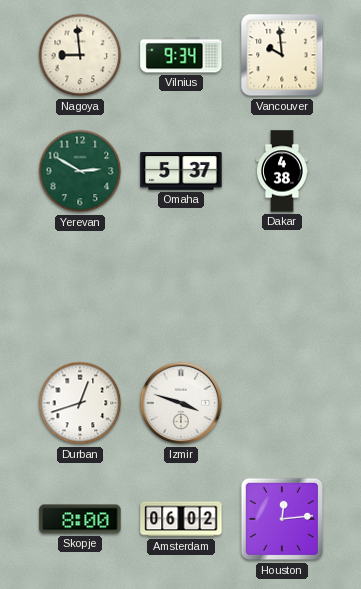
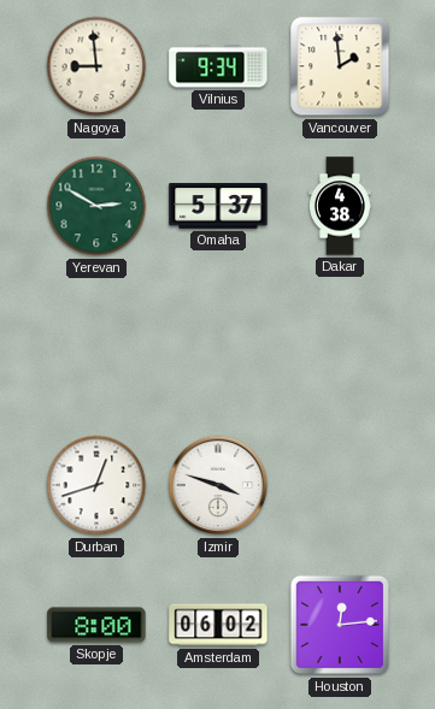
Vancouver: 9:59 -> 1:59 (340, 66)
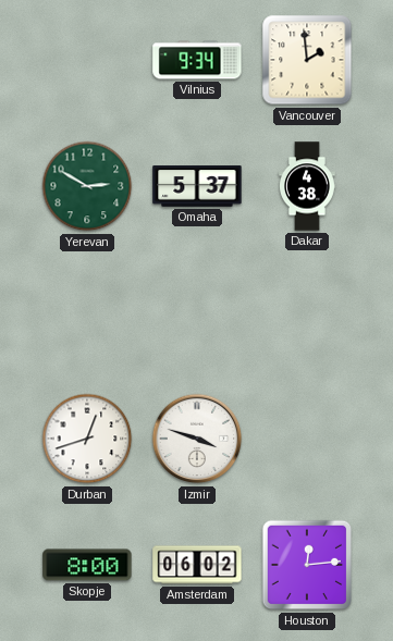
Nagoya: 8:59 -> none (96, 66)
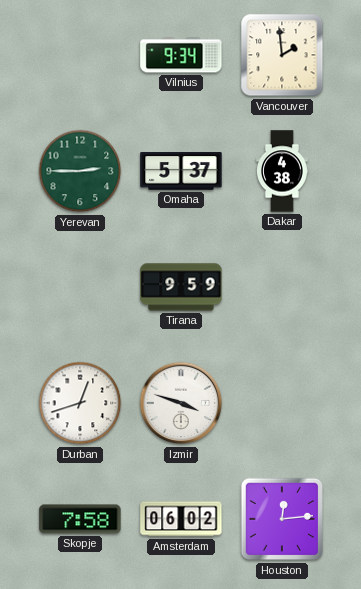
Yerevan: 2:50 -> 2:45 (80, 171)
Tirana: none -> 9:59 (181, 287)
Skopje: 8:00 -> 7:58 (80, 519)
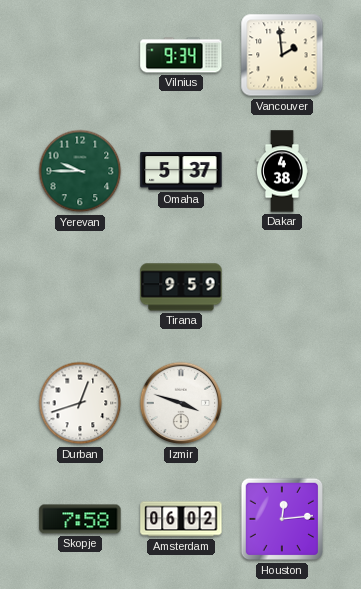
Yerevan: 2:45 -> 9:45 (80, 171)
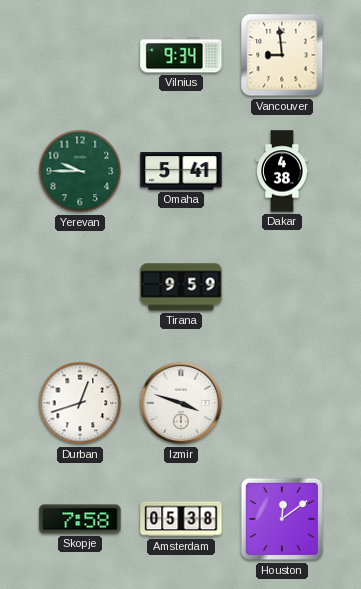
Vancouver: 1:59 -> 8:59 (282, 55)
Omaha: 5:37 -> 5:41 (181, 171)
Amsterdam: 06:02 -> 05:38 (181, 519)
Houston: 12:14 -> 12:09 (282, 519)
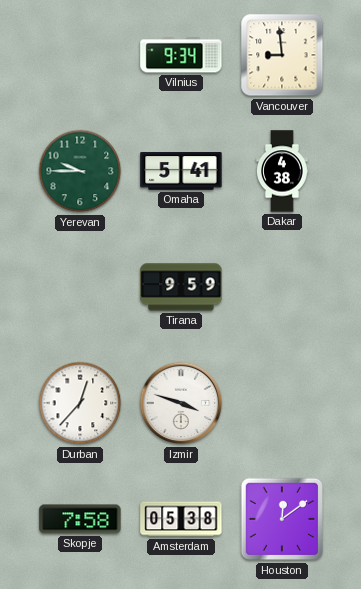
Durban: 12:42 -> 12:37 (80, 403)
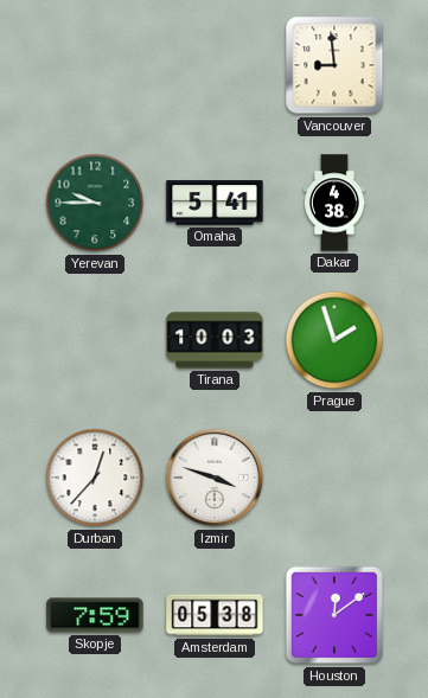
Vilnius: 9:34 -> none (181, 55)
Tirana: 9:59 -> 10:03 (215, 340)
Prague: none -> 1:57 (334, 340)
Skopje: 7:58 -> 7:59 (95, 615)
